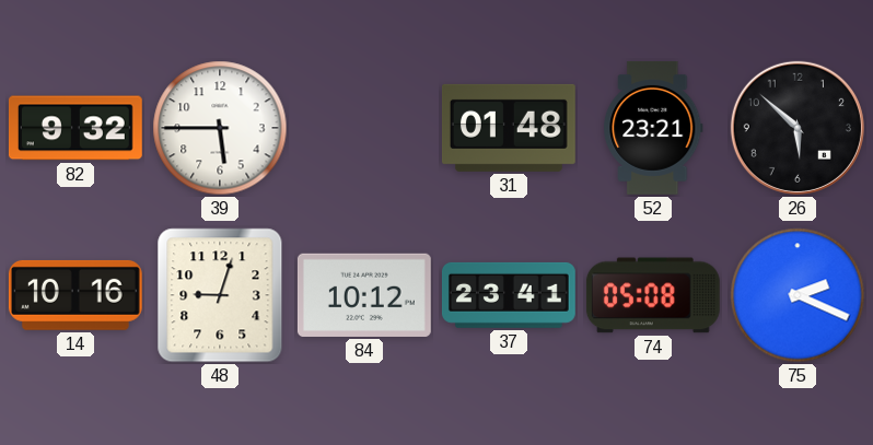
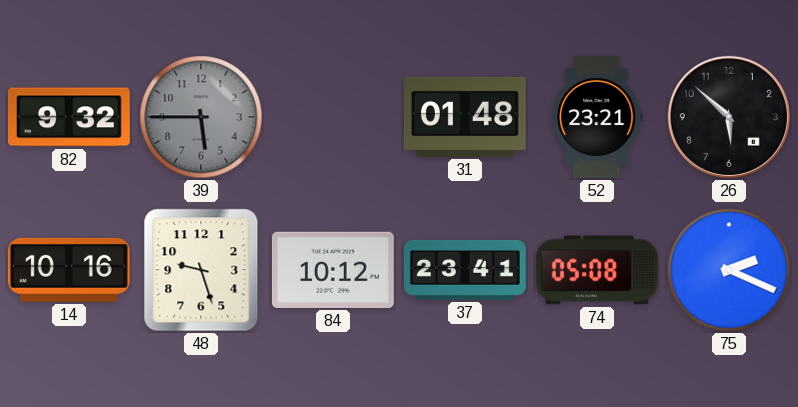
39 dial: white -> grey (201, 117)
48: 9:03 -> 9:27 (201, 270)
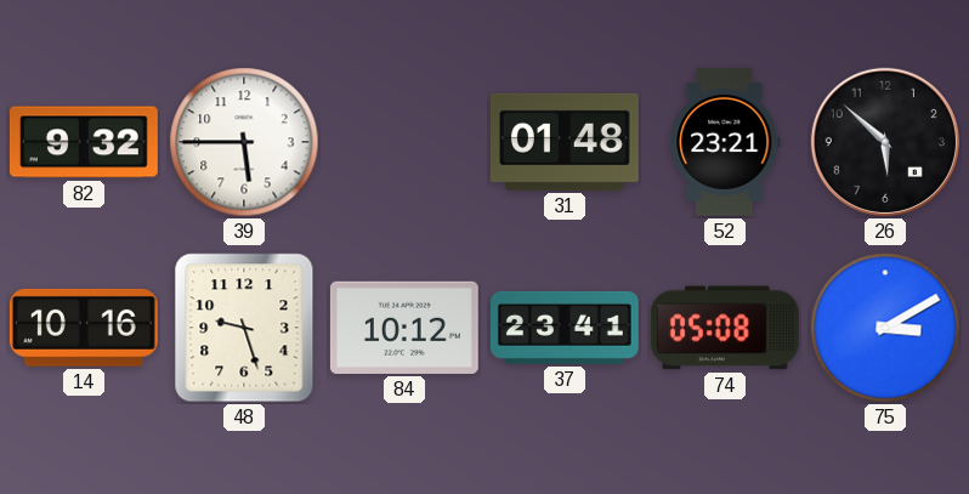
39 dial: grey -> white (244, 142)
75: 2:19 -> 3:10 (885, 328)
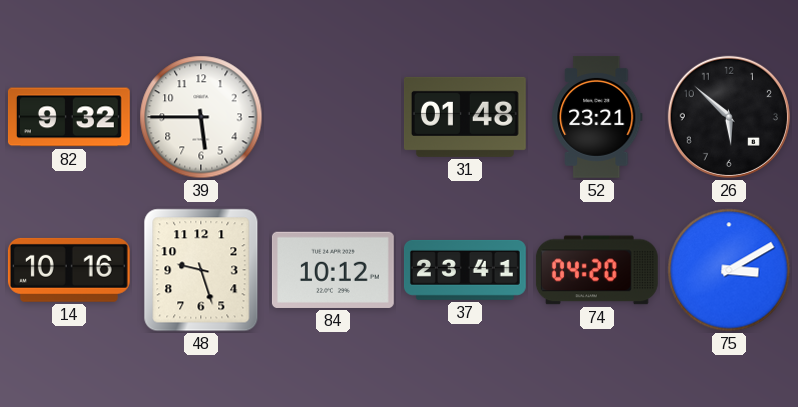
74: 05:08 -> 04:20 (597, 270)
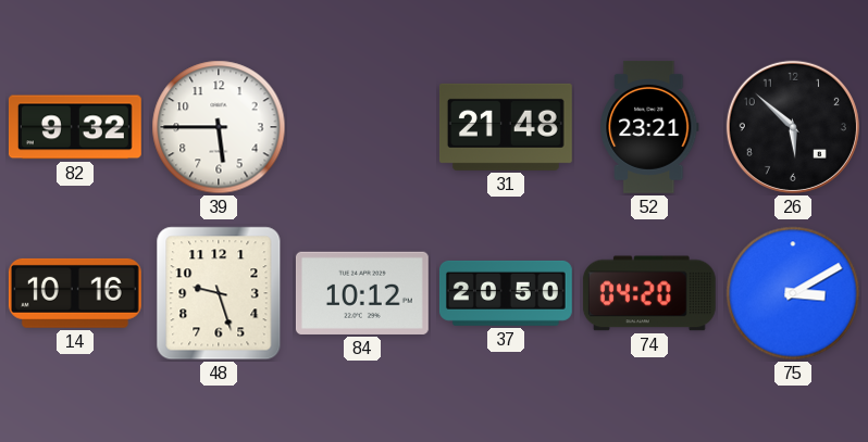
31: 01:48 -> 21:48 (506, 127)
37: 23:41 -> 20:50 (506, 293)
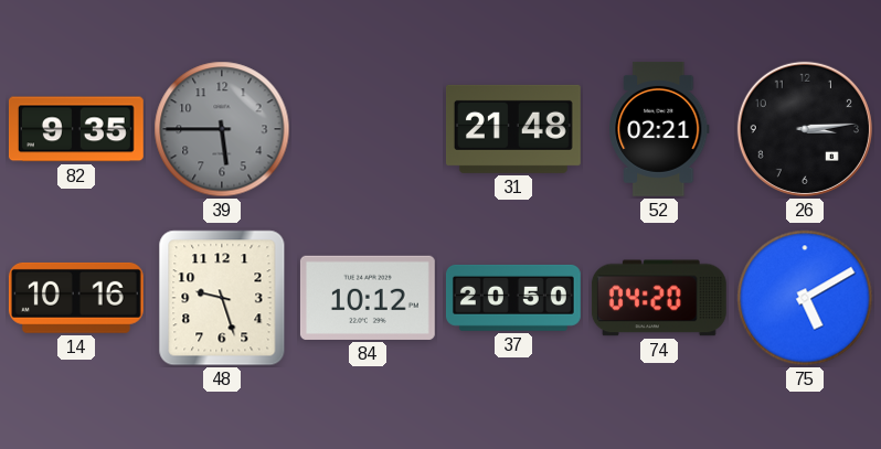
82: 9:32 -> 9:35 (76, 129)
39 dial: white -> grey (222, 129)
52: 23:21 -> 02:21 (659, 129)
26: 5:52 -> 3:14 (805, 129)
75: 3:10 -> 5:10 (805, 298)
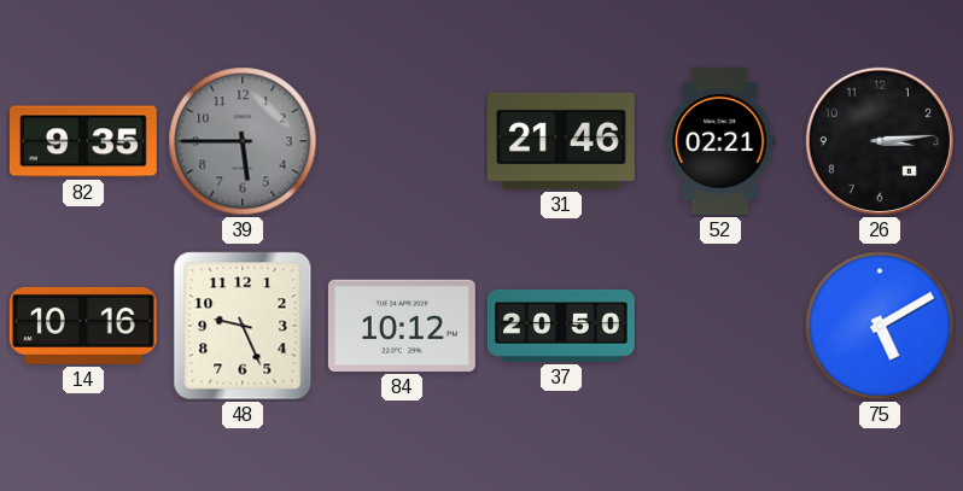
31: 21:48 -> 21:46 (561, 141)
48: 9:27 -> 9:26 (243, 326)
74: 04:20 -> none (659, 298)
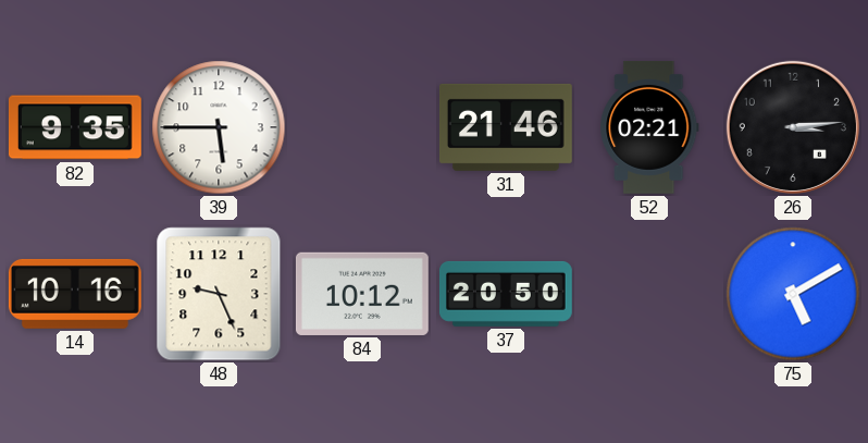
39 dial: grey -> white (219, 127)
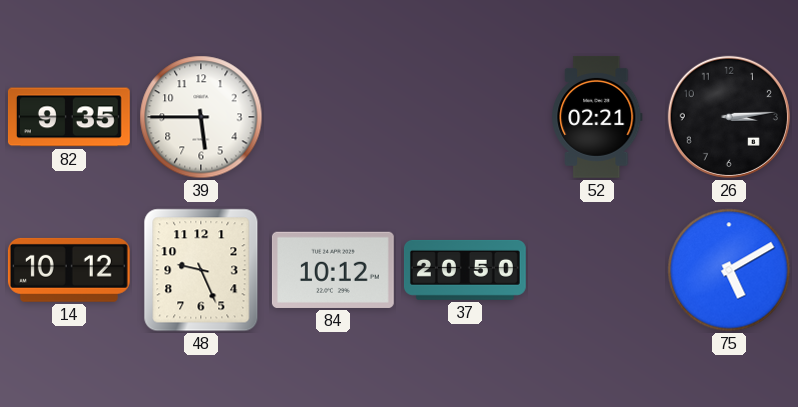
31: 21:46 -> none (506, 127)
14: 10:16 -> 10:12 (69, 270)
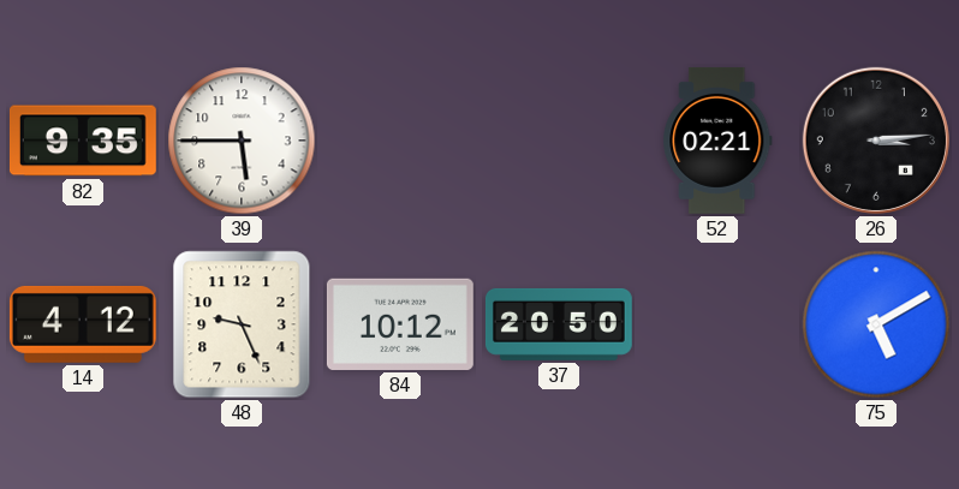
14: 10:12 -> 4:12 (83, 324)
